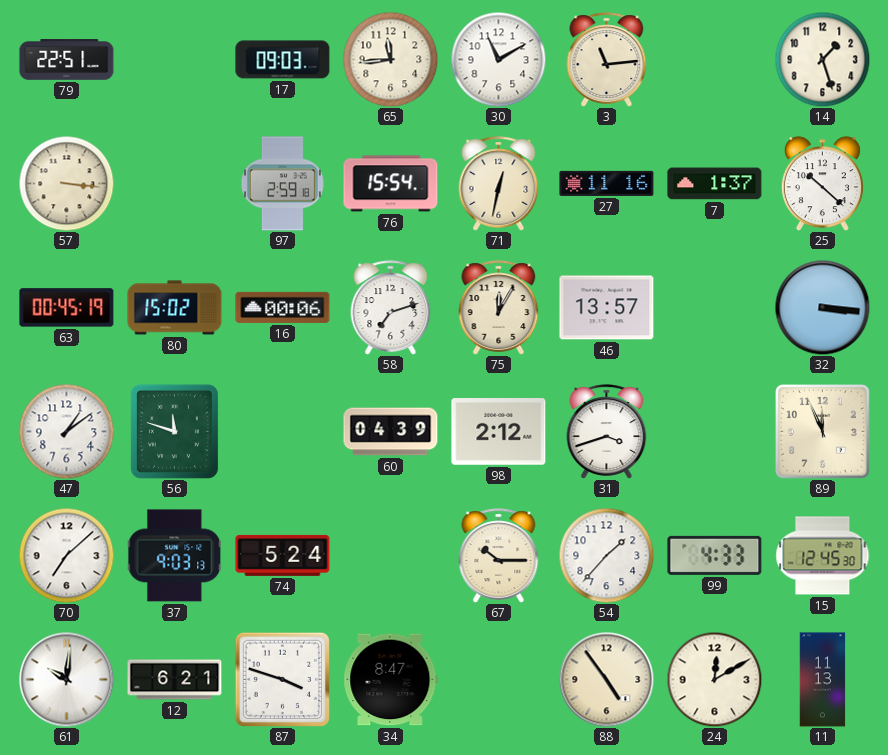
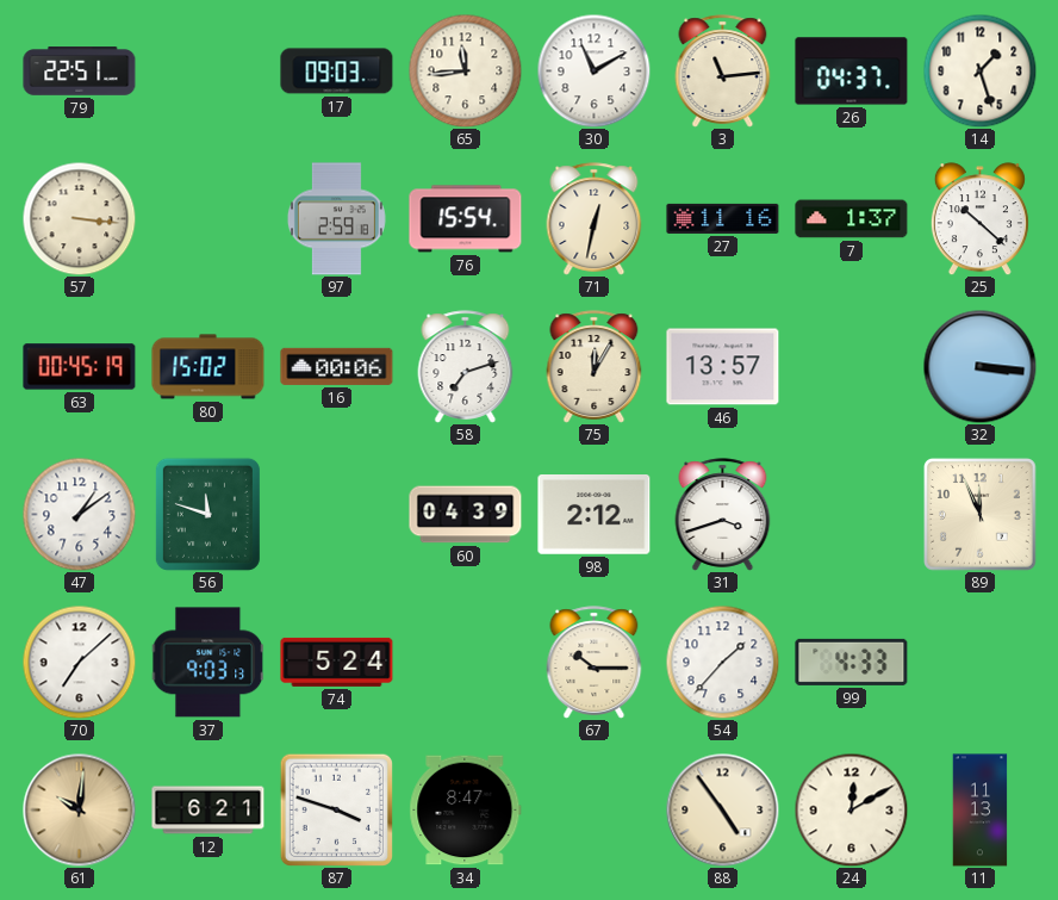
26: none -> 04:37 (852, 72)
15: 12:45 -> none (823, 556)
61 dial: white -> champagne (79, 809)
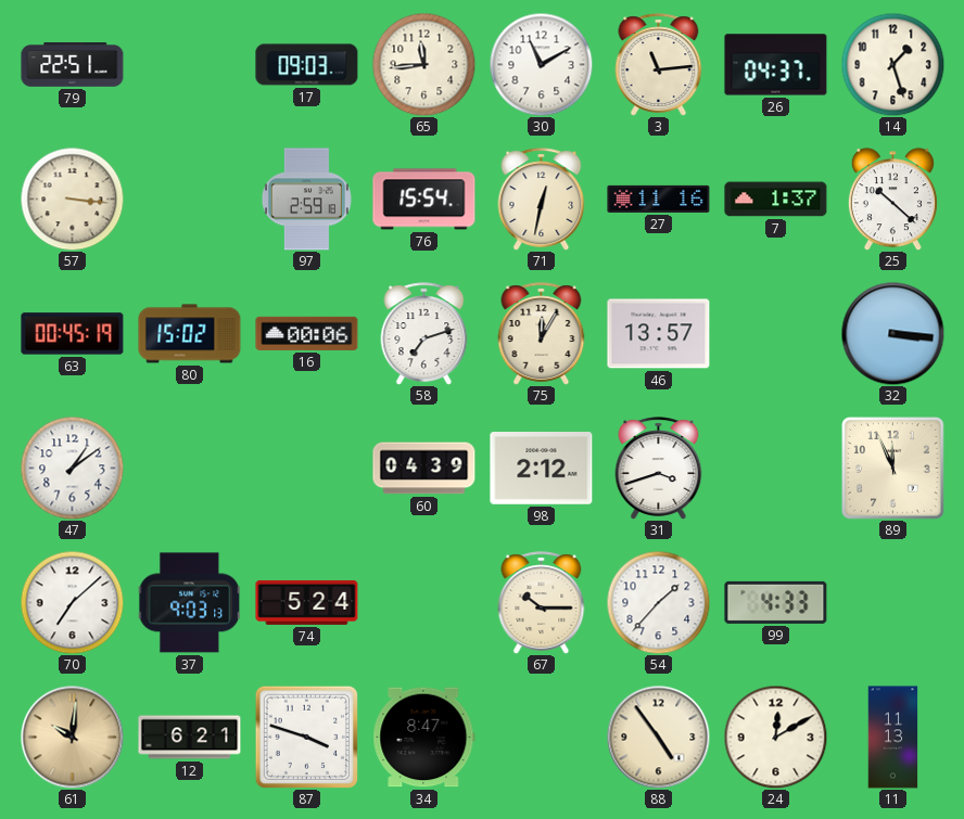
56: 11:48 -> none (207, 514)
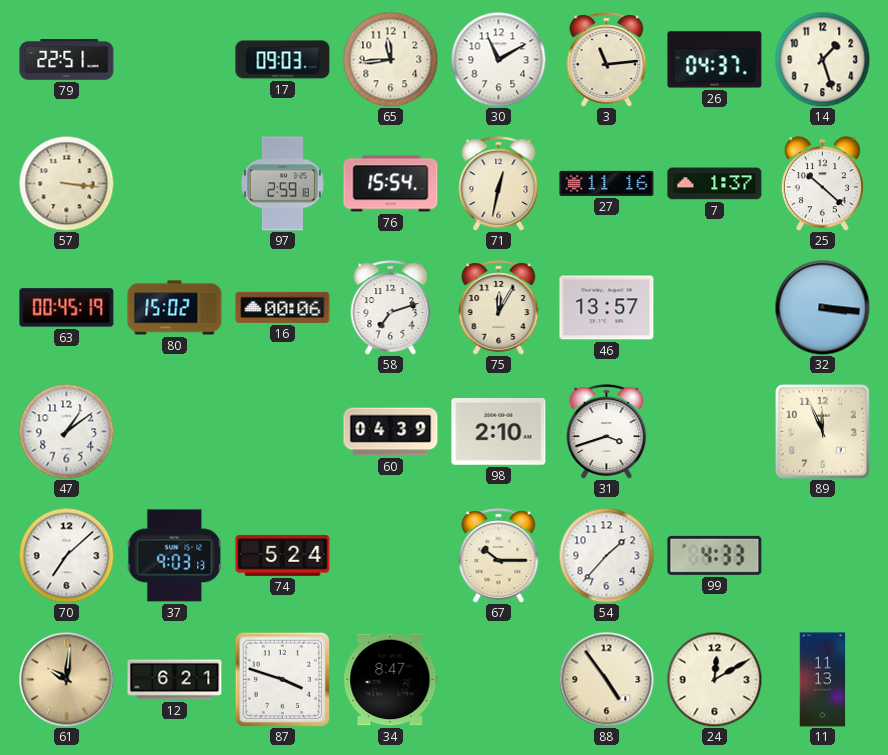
98: 2:12 -> 2:10 (499, 432)
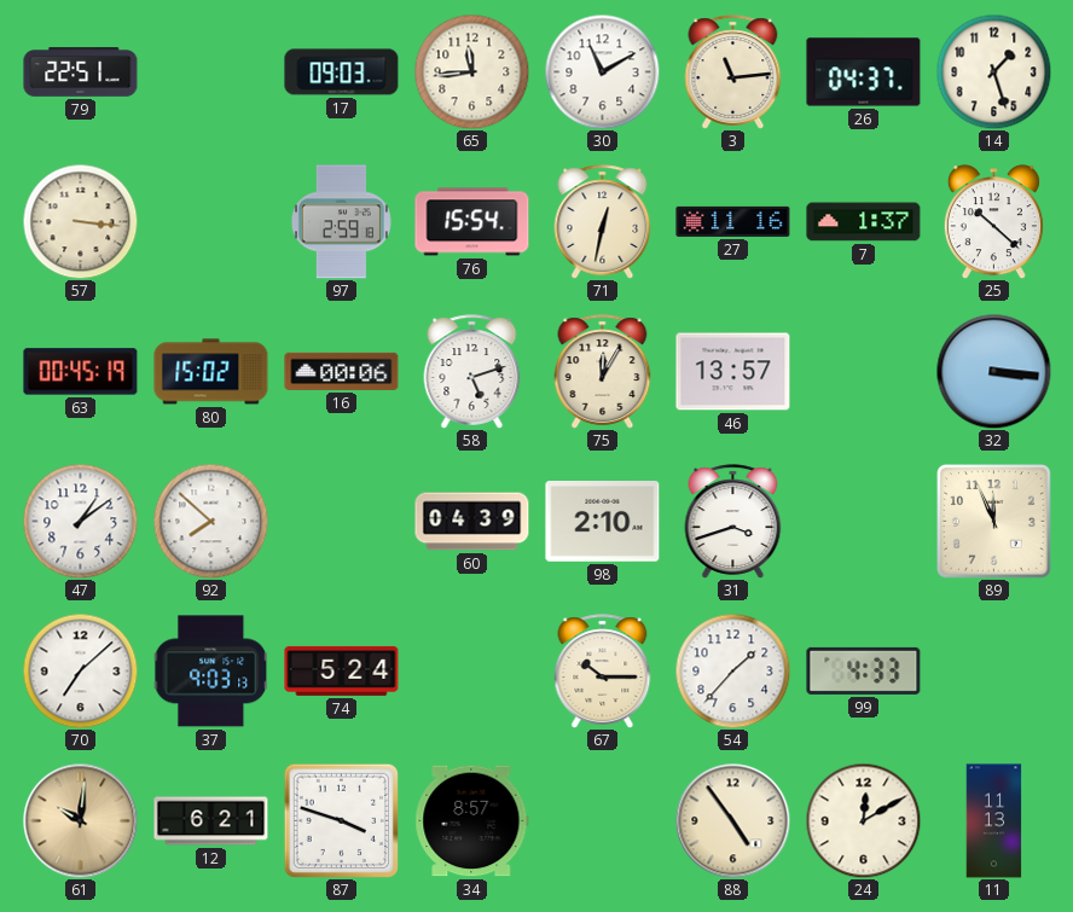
58: 7:12 -> 5:12 (472, 372)
92: none -> 7:52 (210, 521)
34: 8:47 -> 8:57 (472, 821)
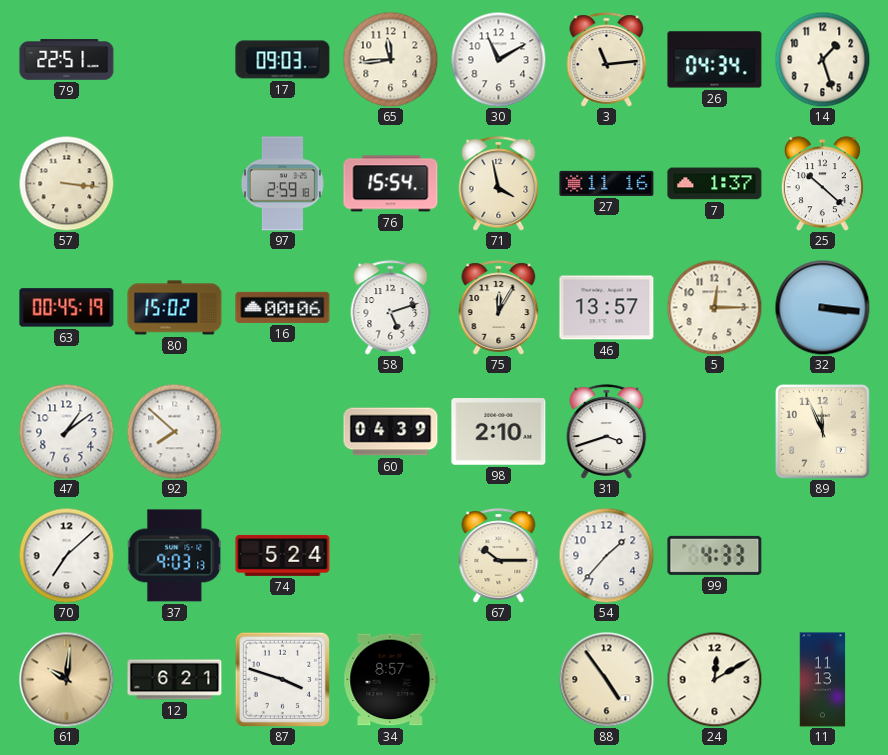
26: 04:37 -> 04:34 (715, 60)
71: 12:32 -> 3:58 (499, 184)
5: none -> 12:15 (714, 307)
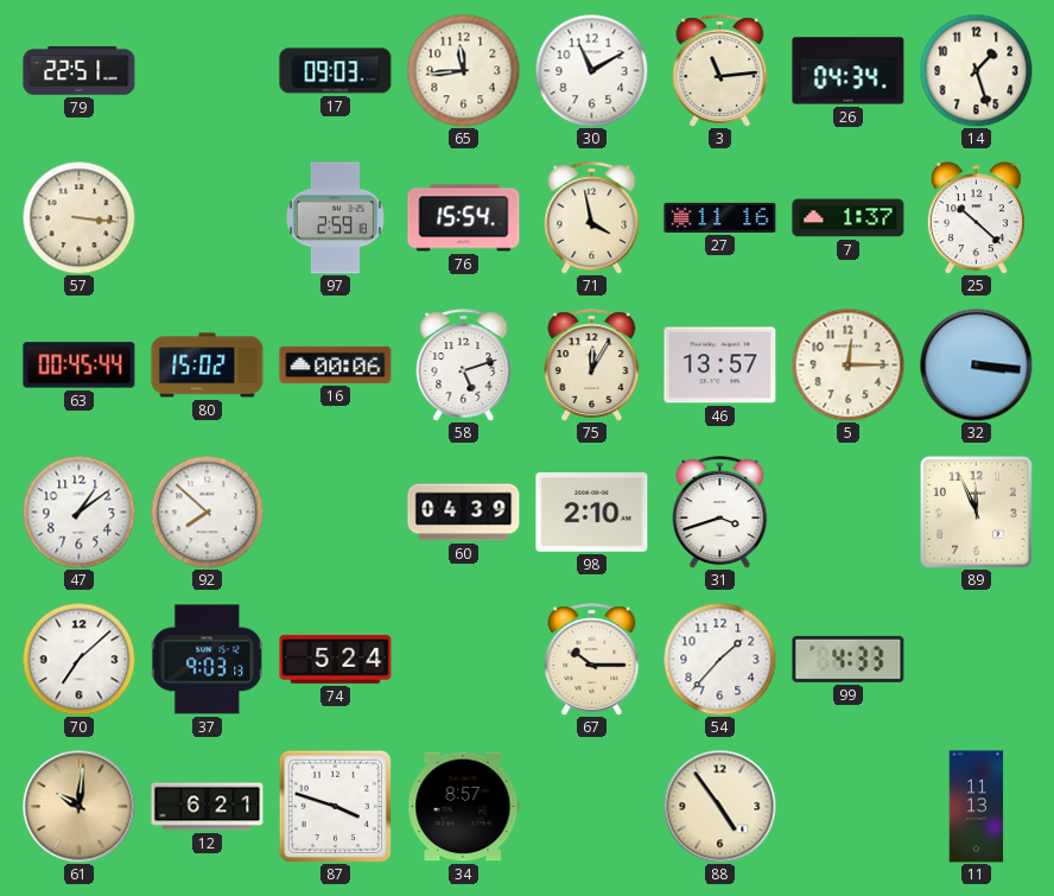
63: 00:45:19 -> 00:45:44 (80, 366)
24: 12:10 -> none (714, 679)
